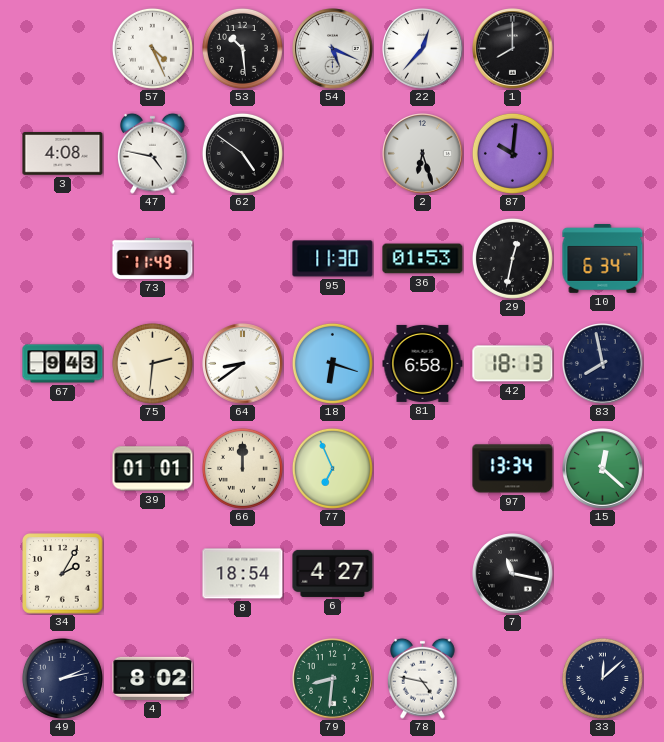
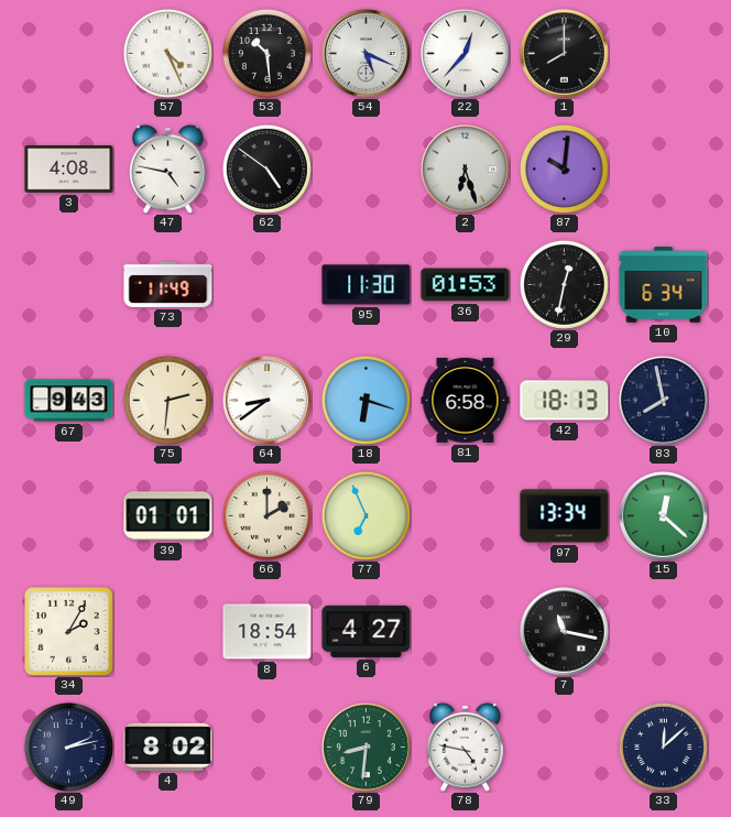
66: 12:00 -> 2:00 (266, 515)
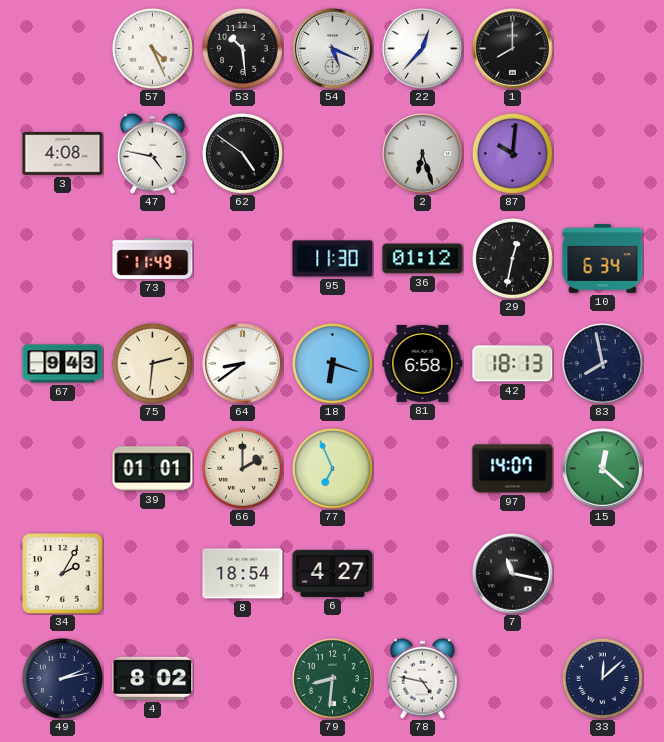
36: 01:53 -> 01:12 (423, 259)
97: 13:34 -> 14:07 (513, 469)
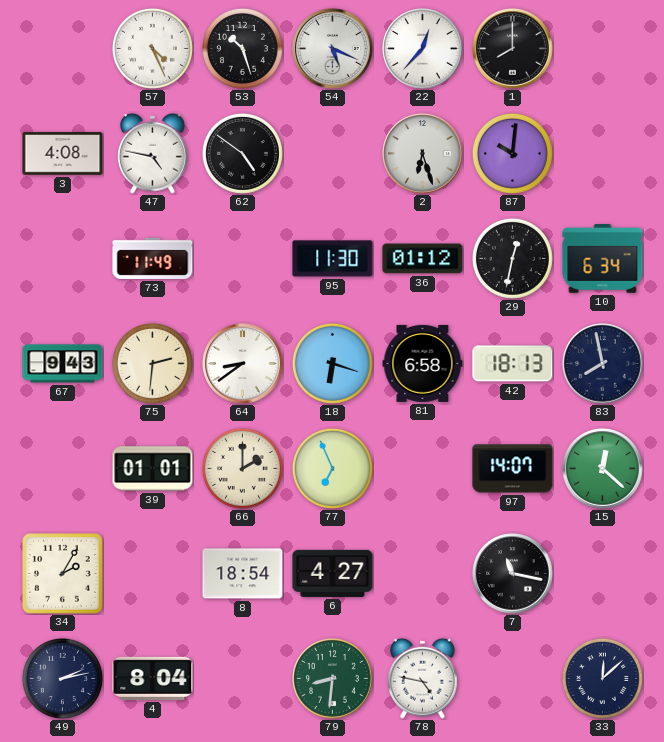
53: 10:29 -> 10:27 (242, 48)
4: 8:02 -> 8:04 (153, 678)
